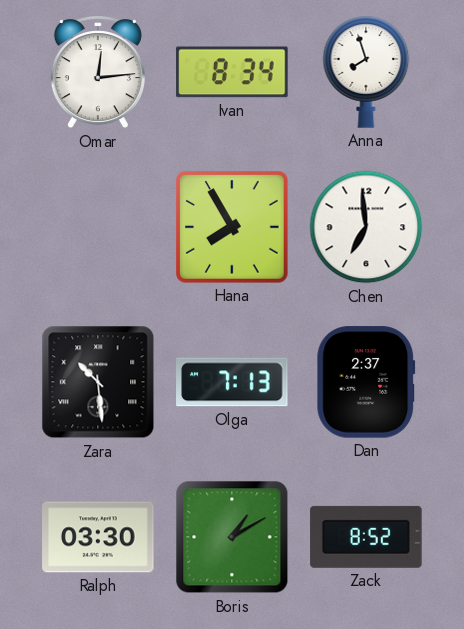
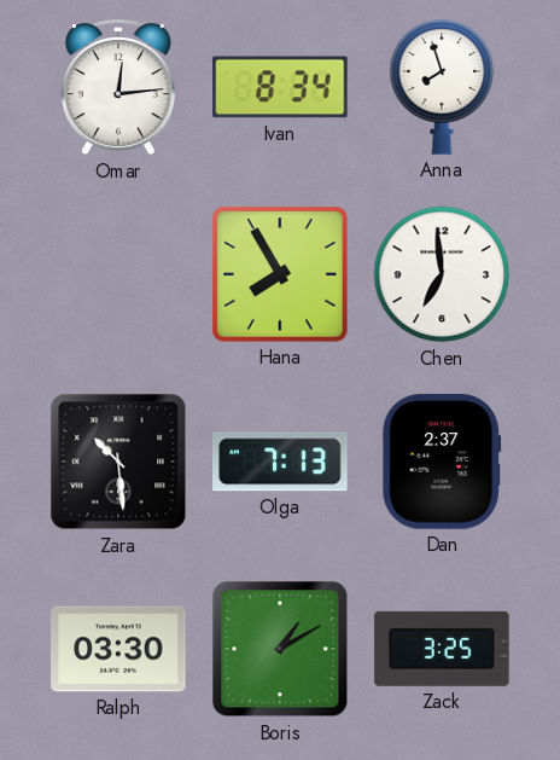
Zack: 8:52 -> 3:25 (442, 649)
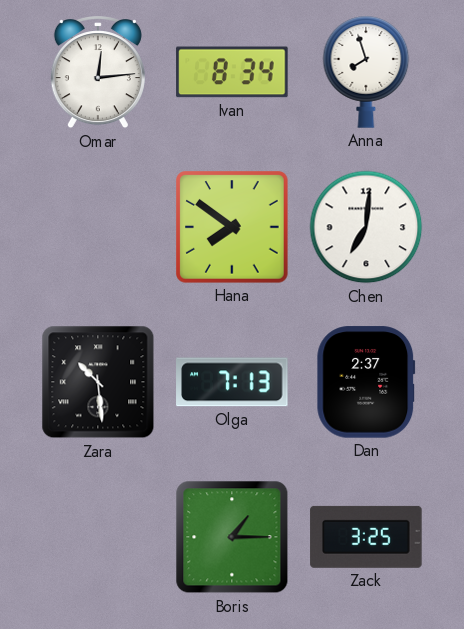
Hana: 7:55 -> 7:51 (233, 227)
Chen: 6:59 -> 7:01 (366, 227)
Ralph: 03:30 -> none (118, 649)
Boris: 1:10 -> 1:15 (232, 537)
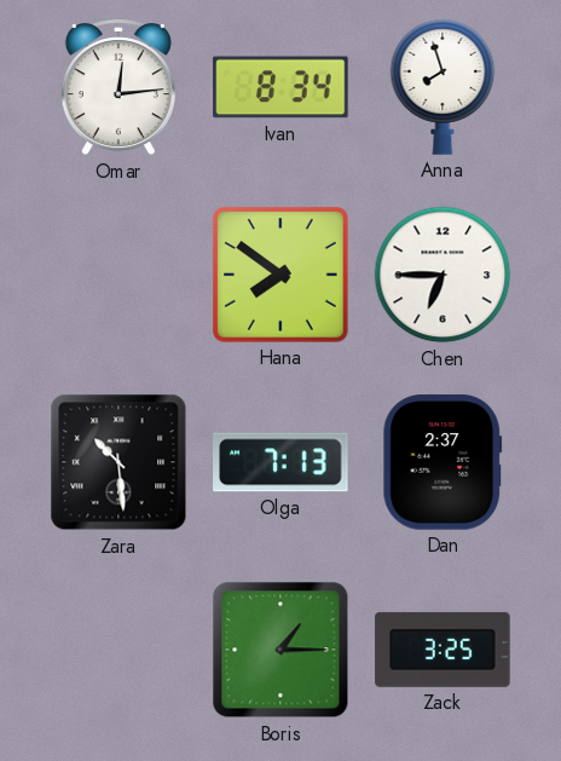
Chen: 7:01 -> 6:45 (443, 275)
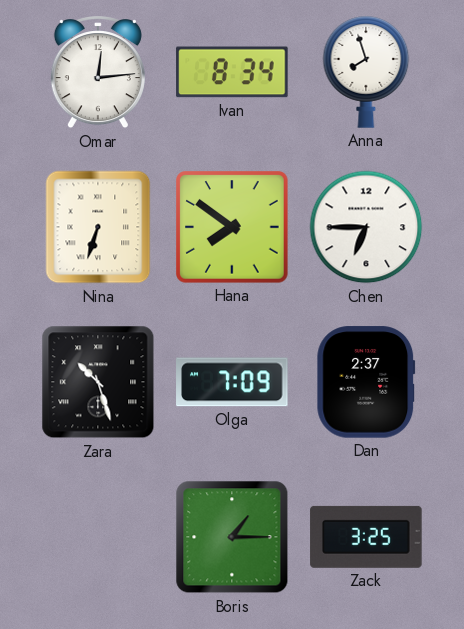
Nina: none -> 6:33 (98, 227)
Zara: 10:29 -> 10:27 (98, 382)
Olga: 7:13 -> 7:09 (232, 382)
